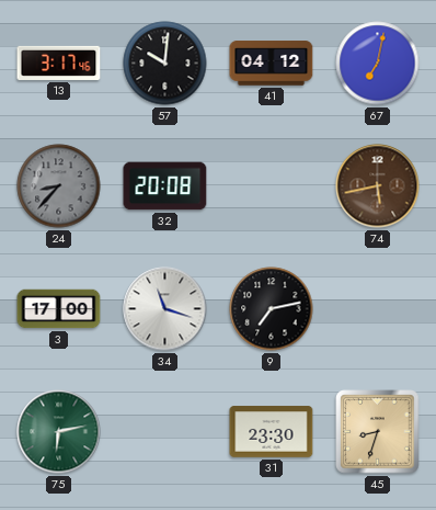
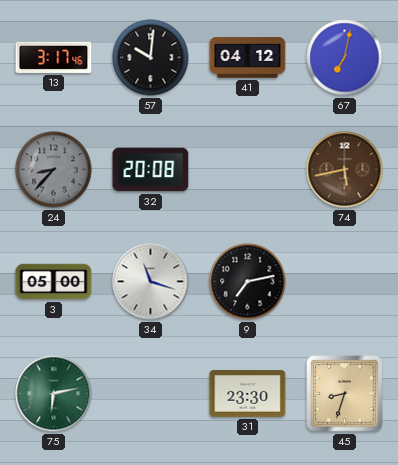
3: 17:00 -> 05:00 (54, 282)
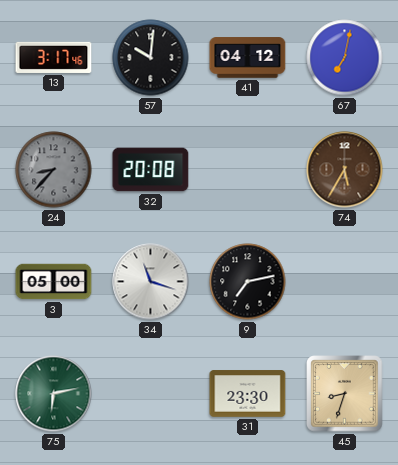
74: 5:43 -> 5:35 (345, 170)
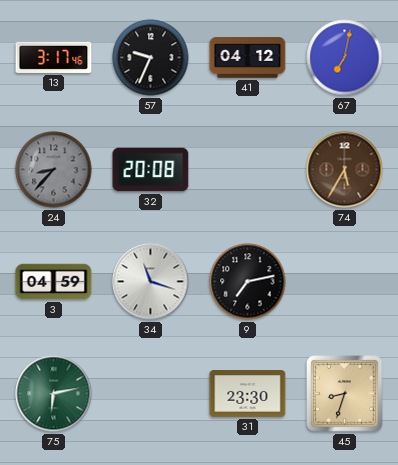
57: 10:01 -> 9:34 (151, 58)
3: 05:00 -> 04:59 (54, 282)
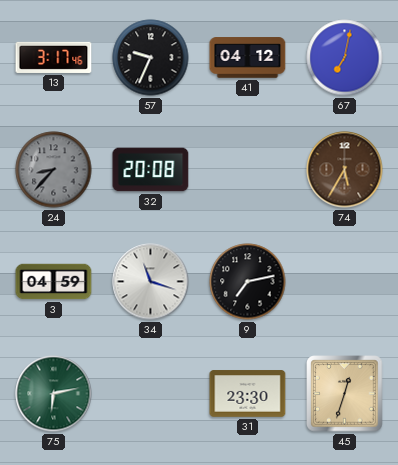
45: 8:33 -> 12:33 (345, 394)
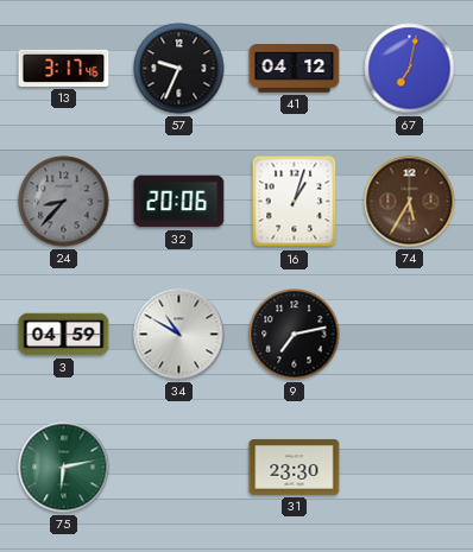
32: 20:08 -> 20:06 (179, 202)
16: none -> 1:03 (295, 202)
34: 11:18 -> 10:50 (179, 335)
45: 12:33 -> none (345, 394)
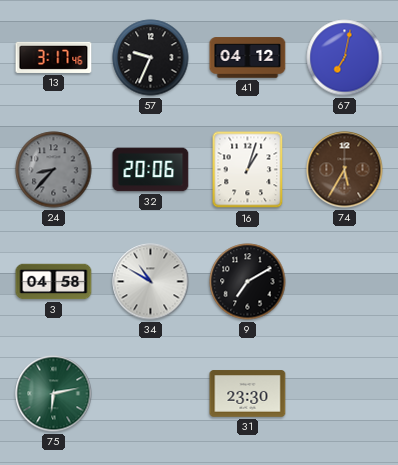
3: 04:59 -> 04:58 (54, 282)
9: 7:13 -> 7:10 (248, 282)
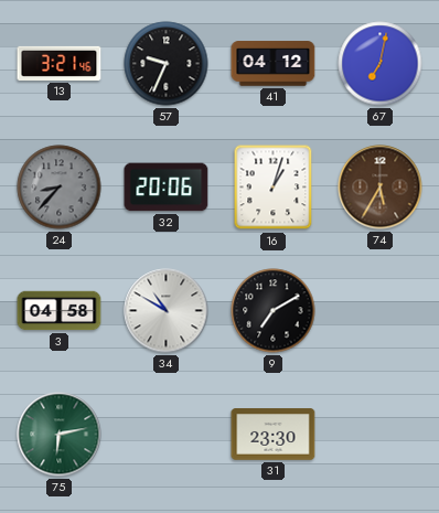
13: 3:17 -> 3:21 (60, 63)
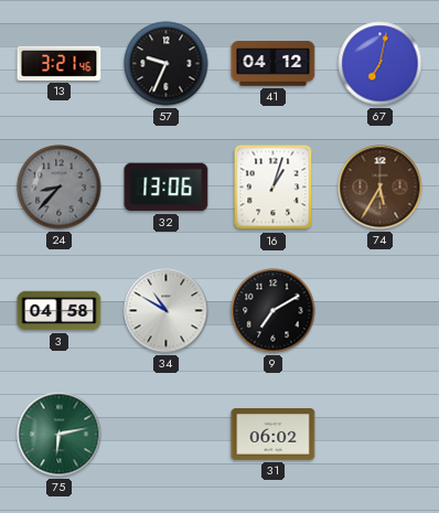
32: 20:06 -> 13:06 (167, 188)
31: 23:30 -> 06:02 (274, 435)
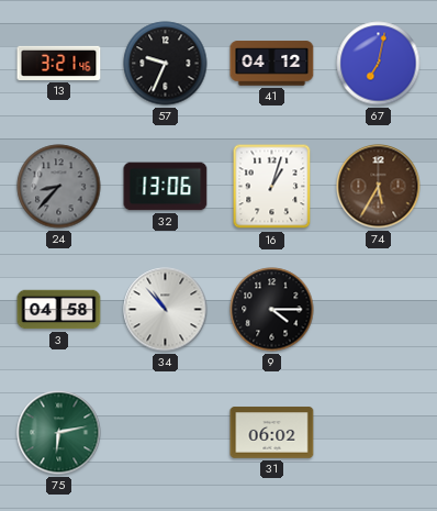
34: 10:50 -> 10:53 (166, 310)
9: 7:10 -> 4:15 (272, 310)
